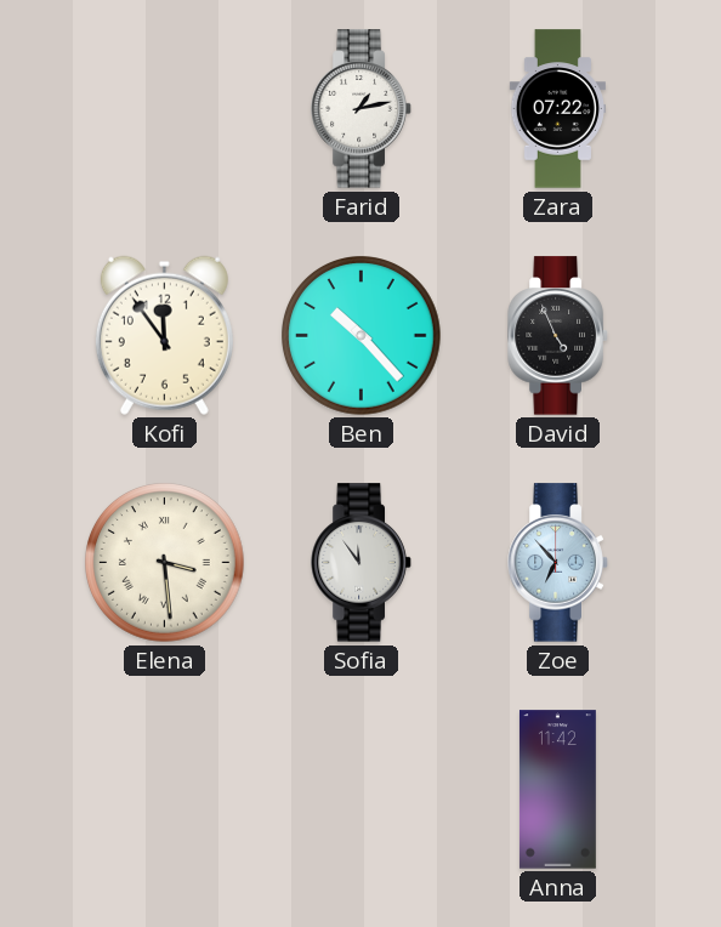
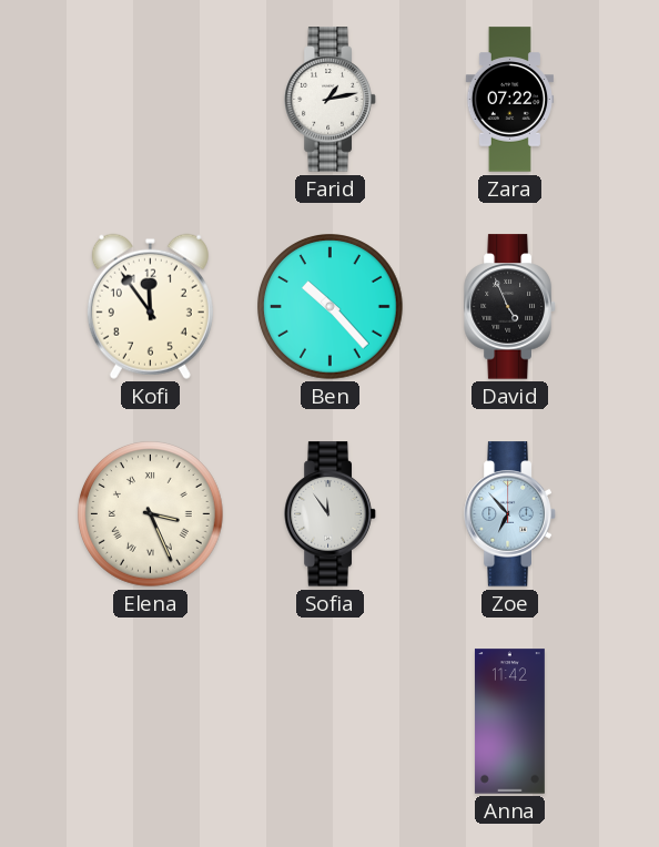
Elena: 3:29 -> 3:26 (151, 514)
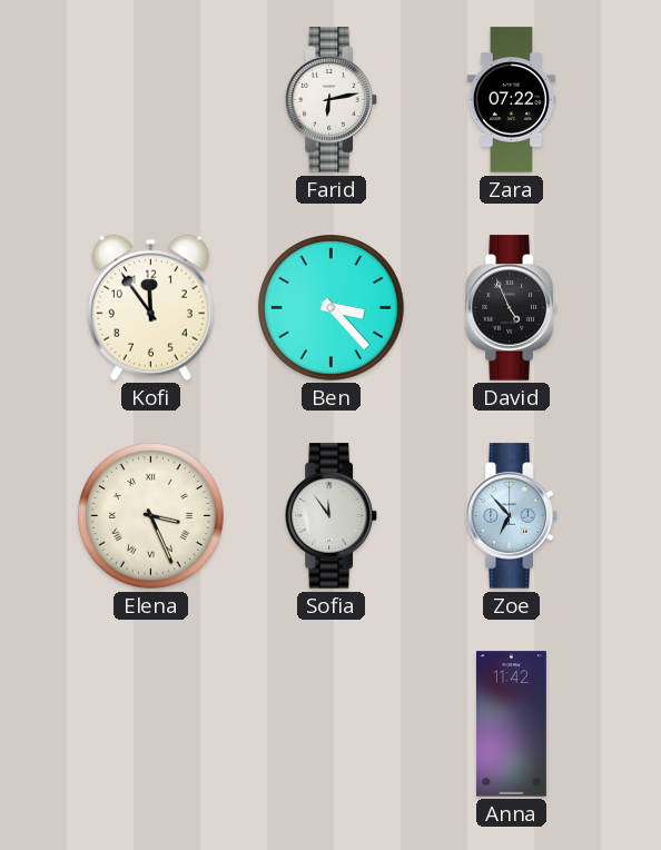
Farid: 1:13 -> 6:13 (332, 100)
Ben: 10:23 -> 3:23 (332, 308)
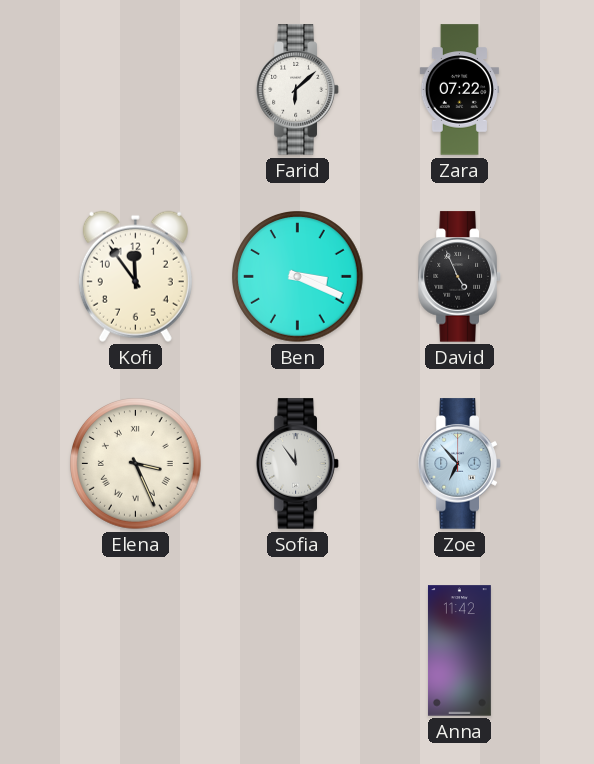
Farid: 6:13 -> 6:08 (298, 90)
Ben: 3:23 -> 3:19 (298, 277)
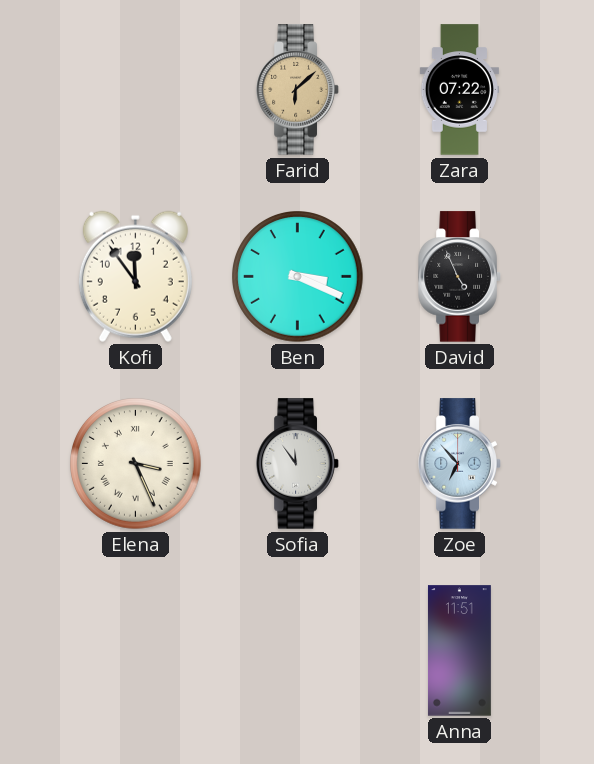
Farid dial: white -> champagne (298, 90)
Anna: 11:42 -> 11:51 (459, 651)
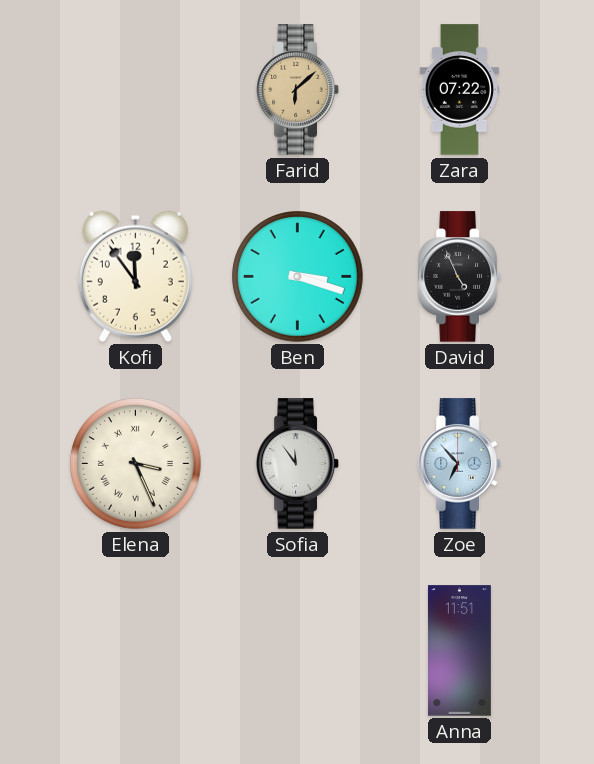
Ben: 3:19 -> 3:18 (298, 277)
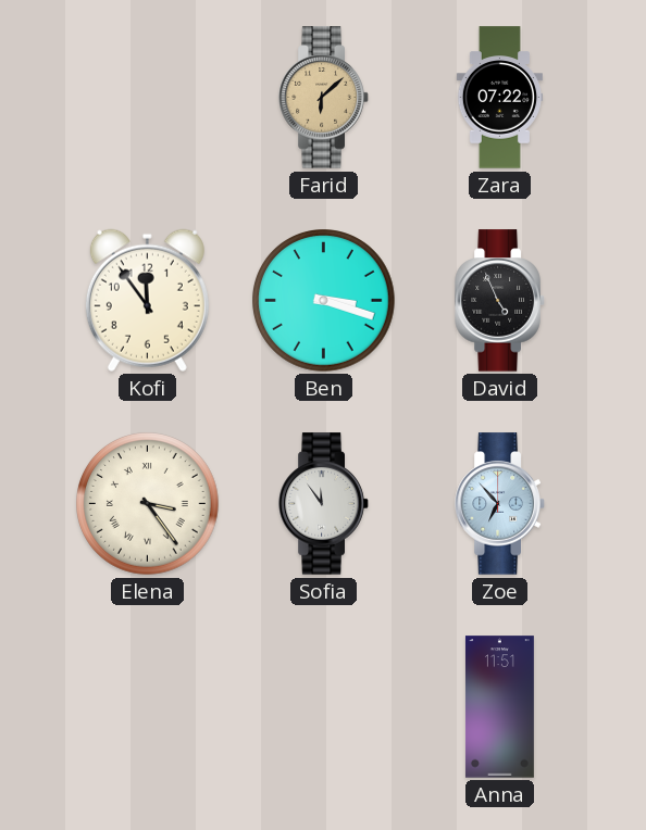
Elena: 3:26 -> 3:24 (148, 504)
